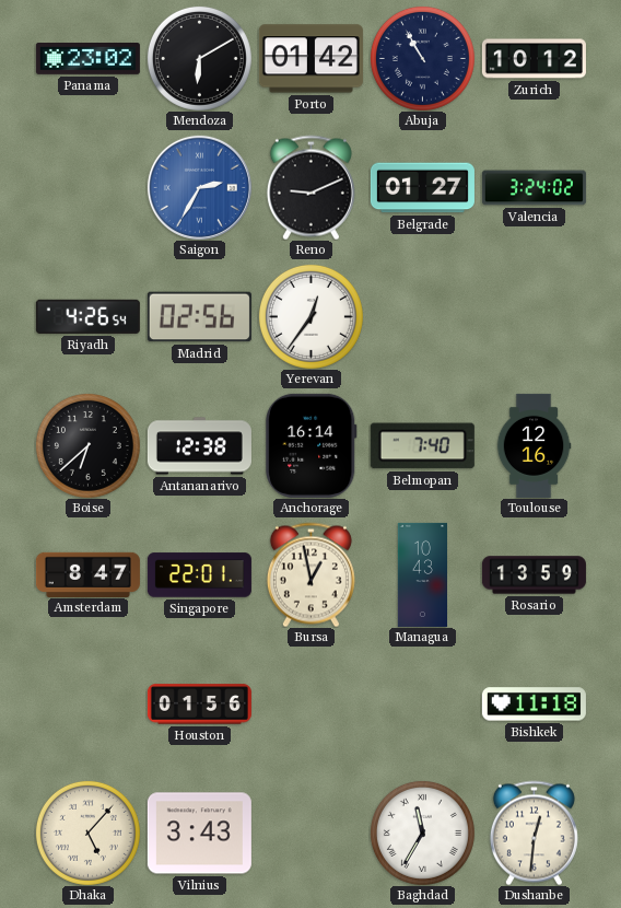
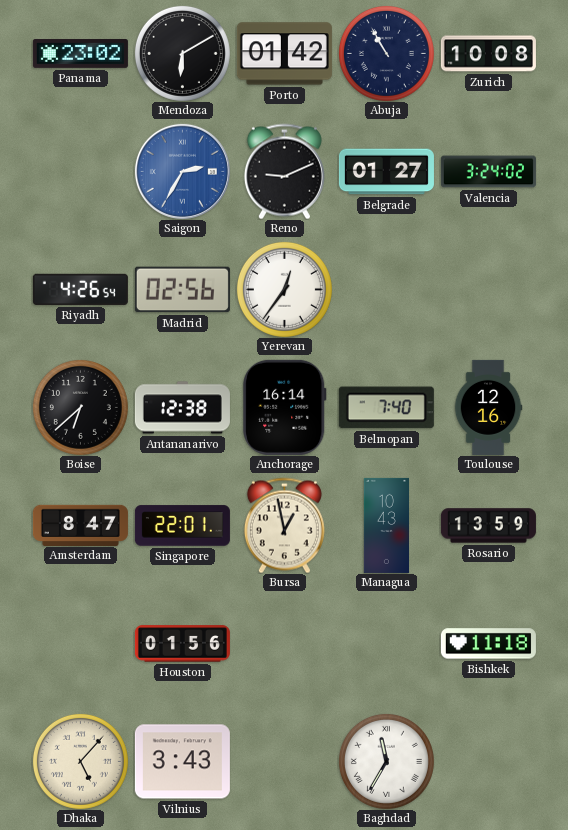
Zurich: 10:12 -> 10:08 (488, 54)
Dushanbe: 12:31 -> none (534, 833)
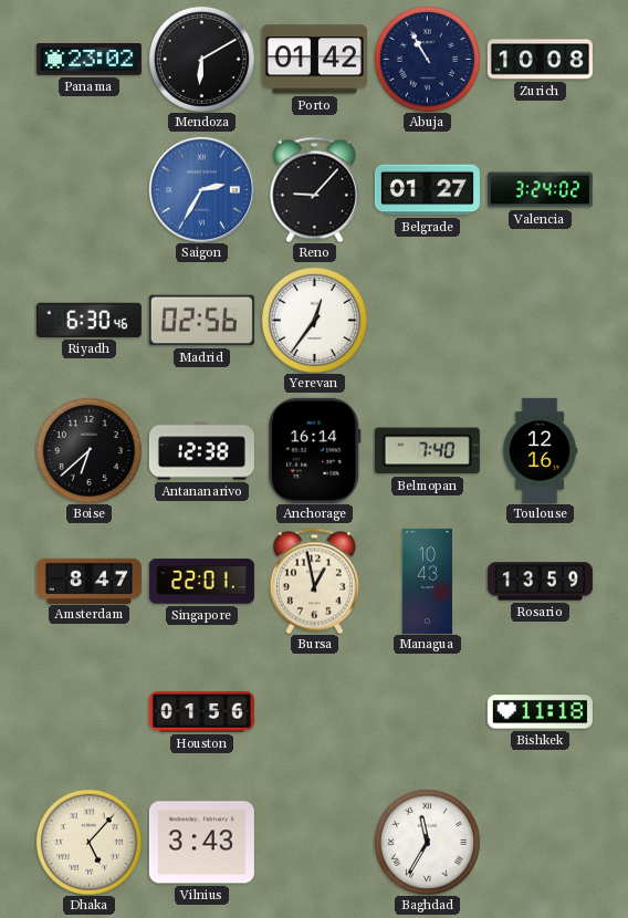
Reno: 9:11 -> 9:07 (314, 189)
Riyadh: 4:26 -> 6:30 (88, 320)
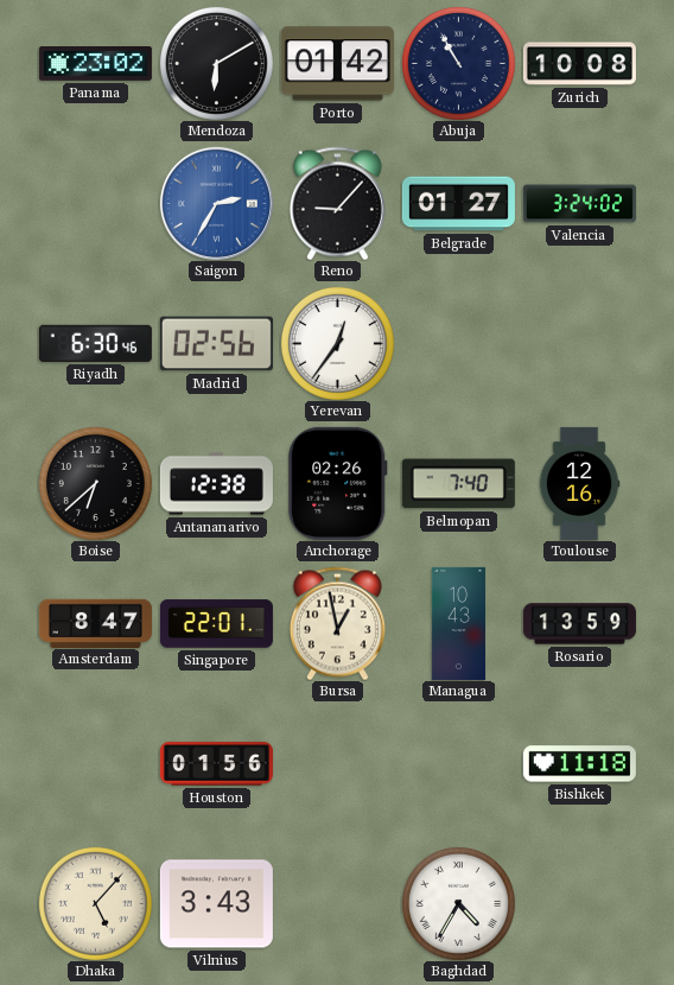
Anchorage: 16:14 -> 02:26 (338, 483)
Baghdad: 11:35 -> 4:35 (458, 903)
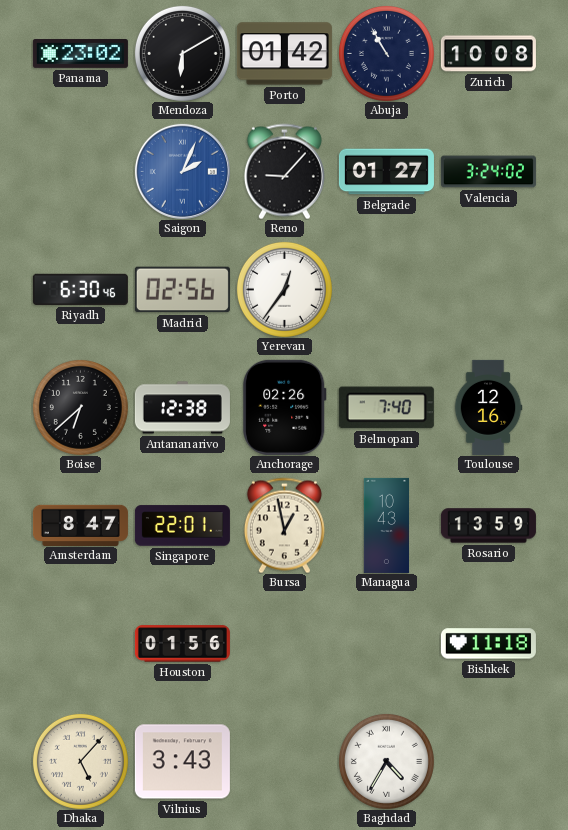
Saigon: 2:35 -> 2:04 (182, 171)
